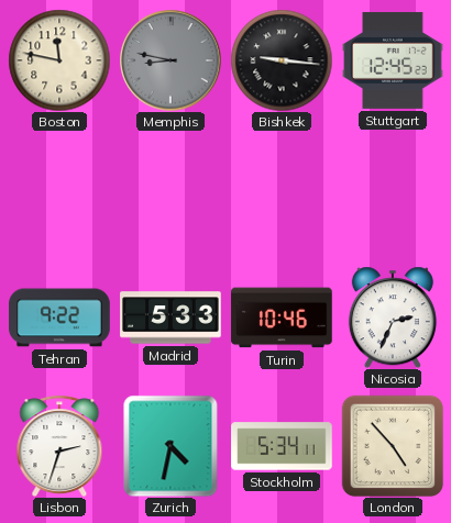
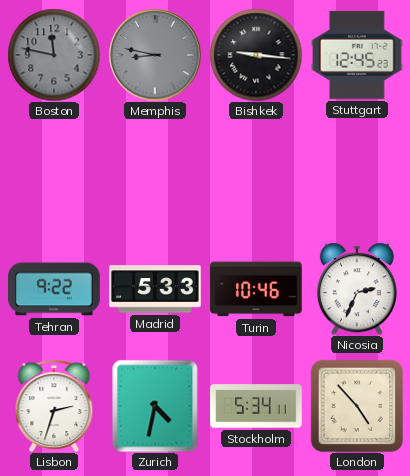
Boston dial: cream -> grey (54, 55)
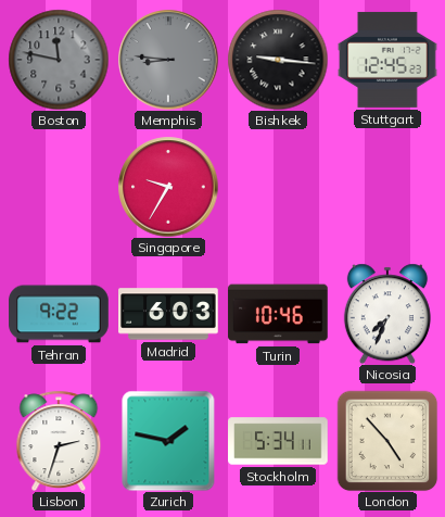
Memphis: 8:47 -> 8:46 (168, 60)
Singapore: none -> 9:35 (168, 187)
Madrid: 5:33 -> 6:03 (168, 314)
Nicosia: 2:34 -> 7:34 (387, 314)
Zurich: 4:32 -> 1:47 (168, 441)
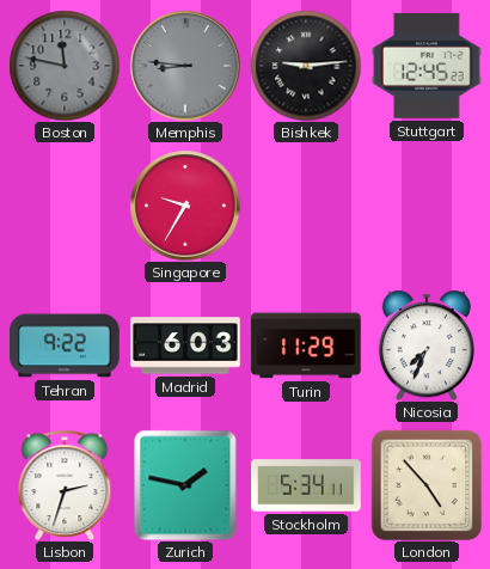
Bishkek: 9:16 -> 9:14 (306, 66)
Turin: 10:46 -> 11:29 (306, 345)
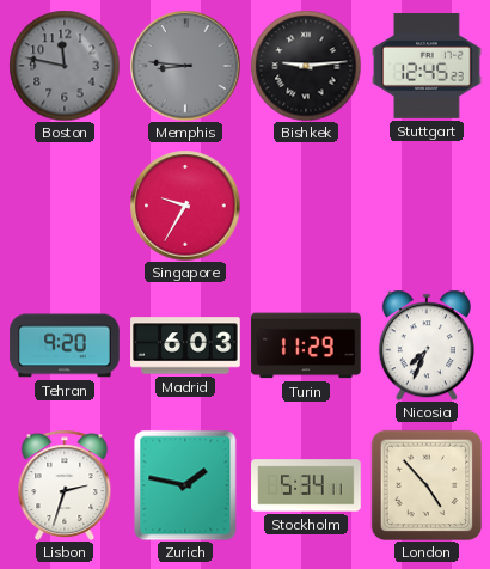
Tehran: 9:22 -> 9:20 (65, 345)
